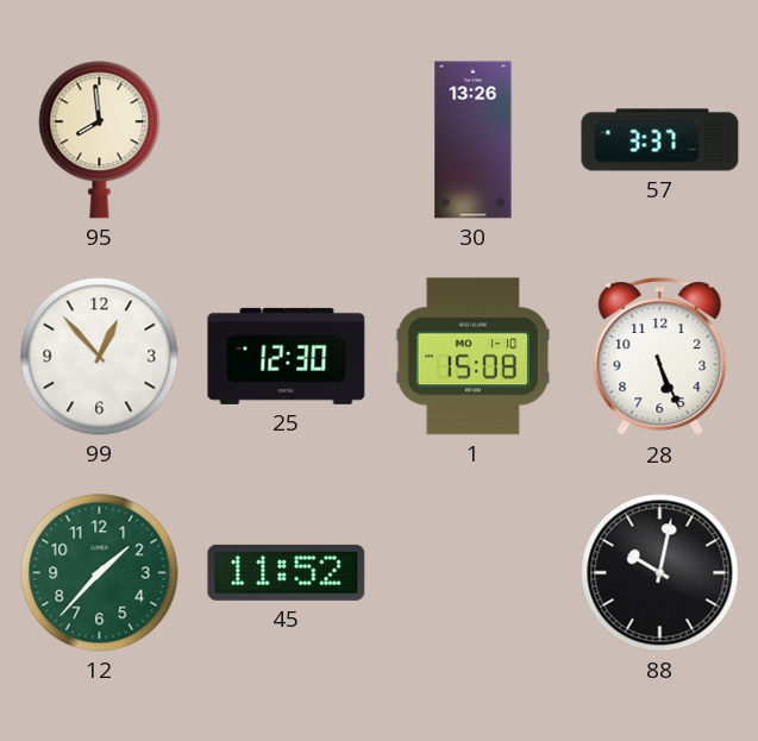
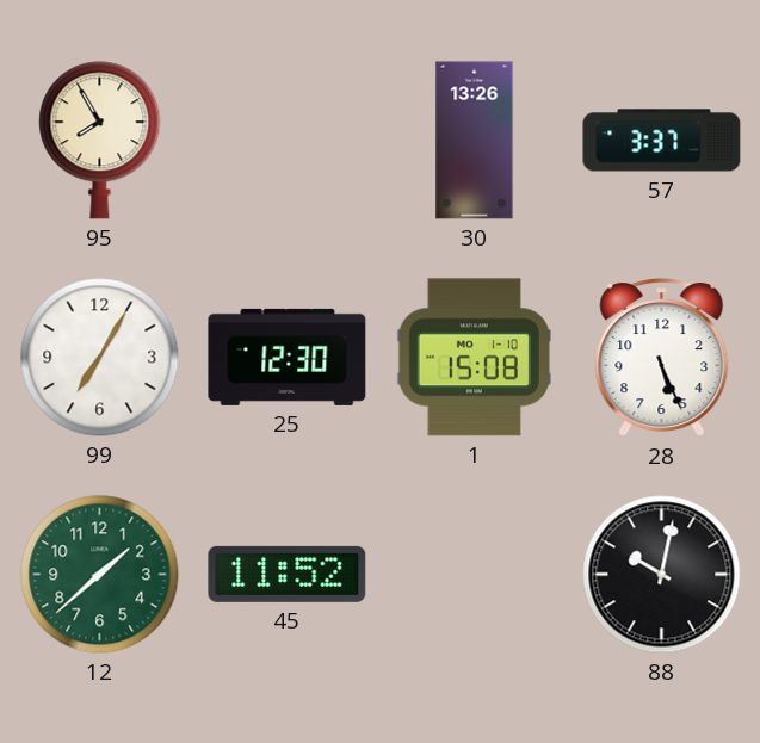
95: 7:59 -> 7:55 (100, 141)
99: 12:53 -> 7:05 (100, 358)
12: 1:37 -> 1:38 (100, 575)
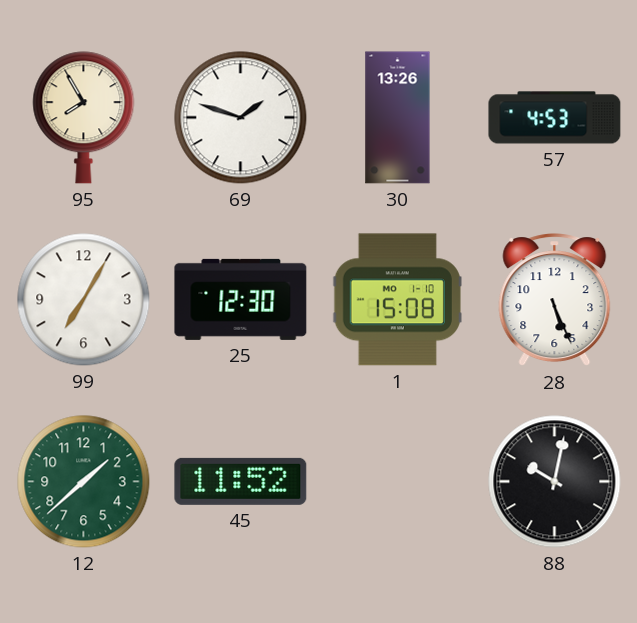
69: none -> 1:48 (241, 118)
57: 3:37 -> 4:53 (555, 118)
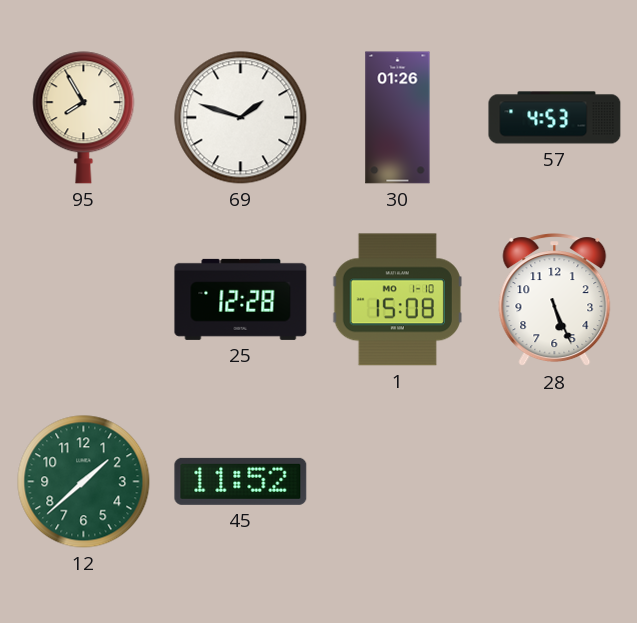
30: 13:26 -> 01:26 (398, 118)
99: 7:05 -> none (84, 300)
25: 12:30 -> 12:28 (241, 299)
88: 10:02 -> none (555, 482)
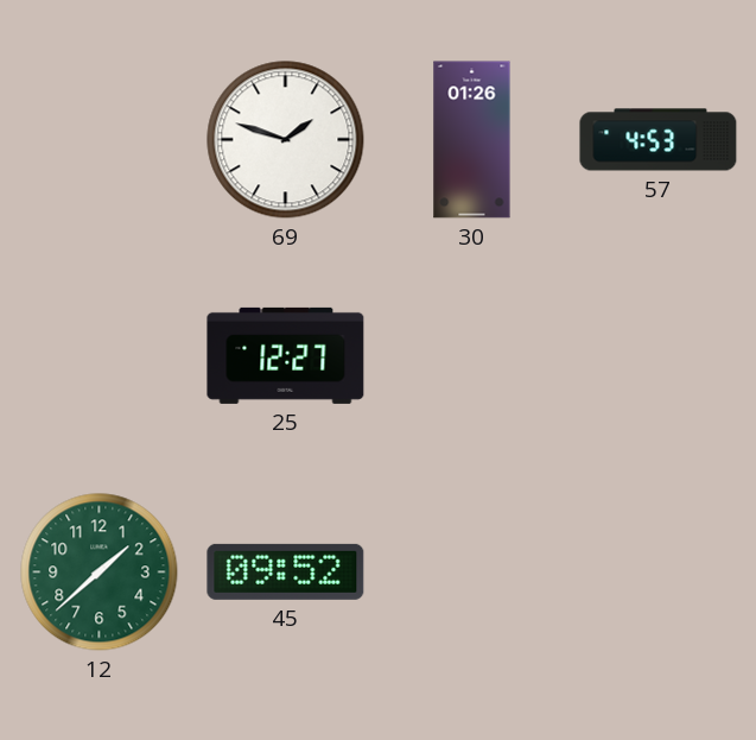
95: 7:55 -> none (84, 118)
25: 12:28 -> 12:27 (286, 355)
1: 15:08 -> none (397, 300)
28: 5:26 -> none (555, 300)
45: 11:52 -> 09:52 (286, 571)
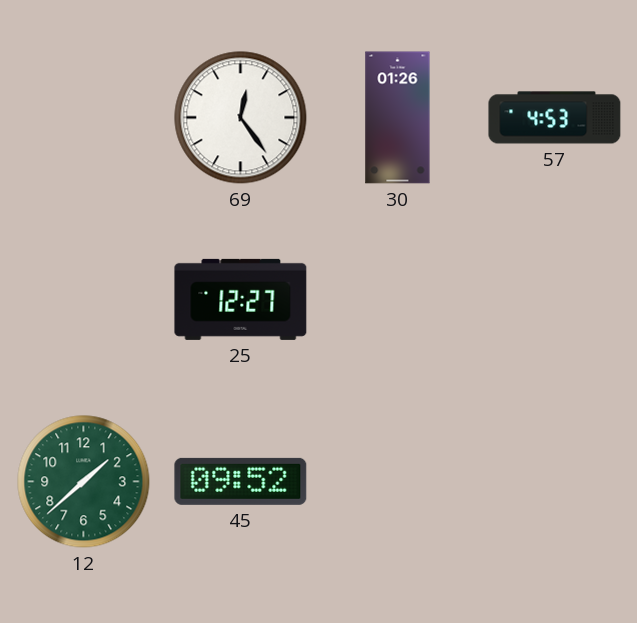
69: 1:48 -> 12:24 (241, 118)
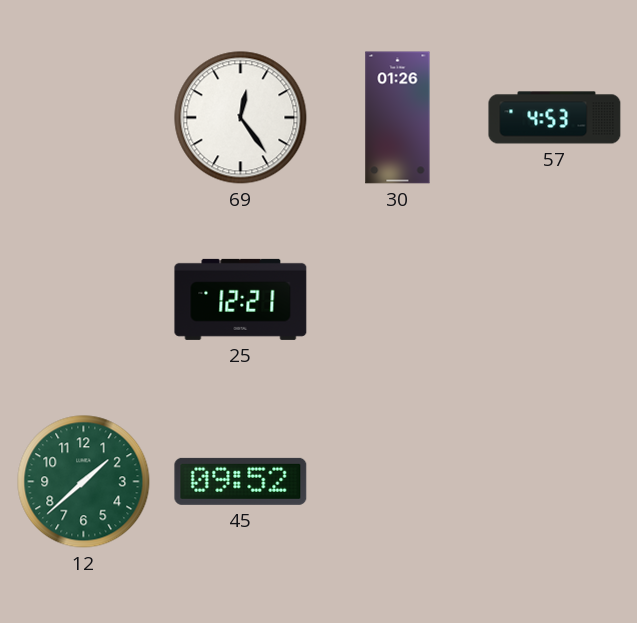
25: 12:27 -> 12:21 (241, 299)
